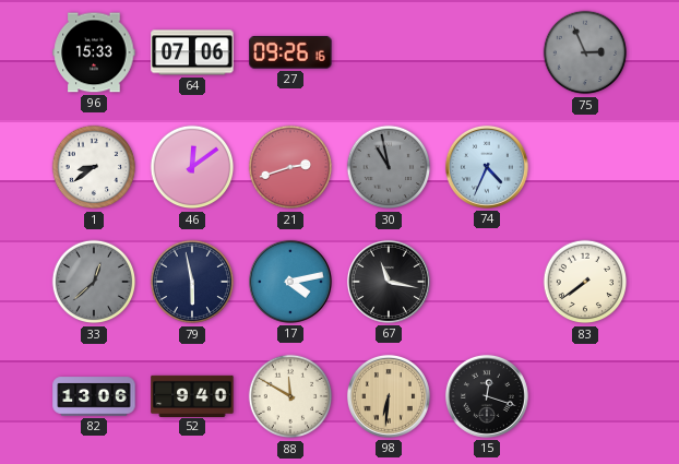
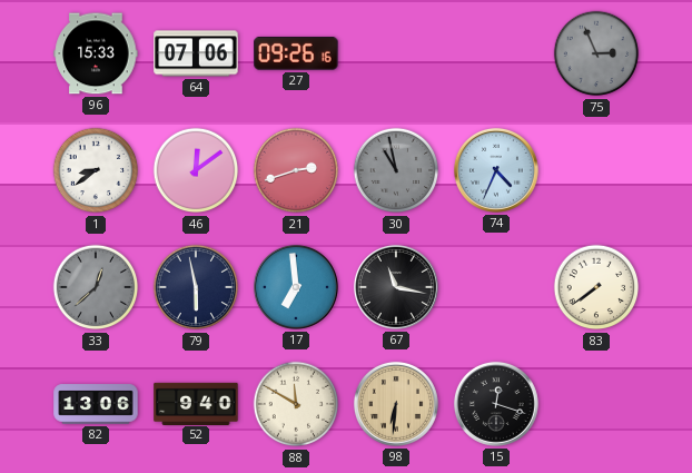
17: 4:13 -> 6:59 (296, 287)
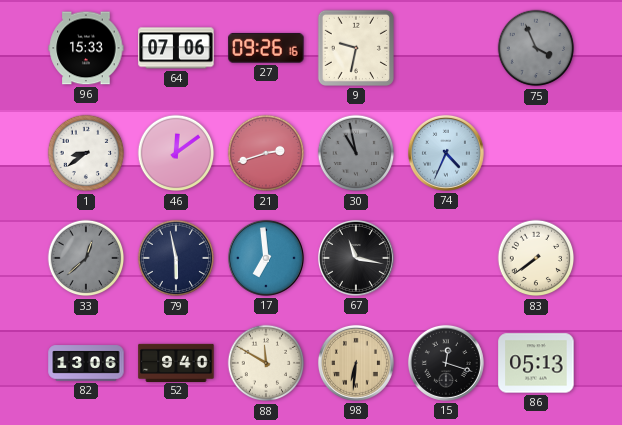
9: none -> 9:32 (356, 48)
75: 2:56 -> 3:56 (536, 48)
86: none -> 05:13 (536, 363)
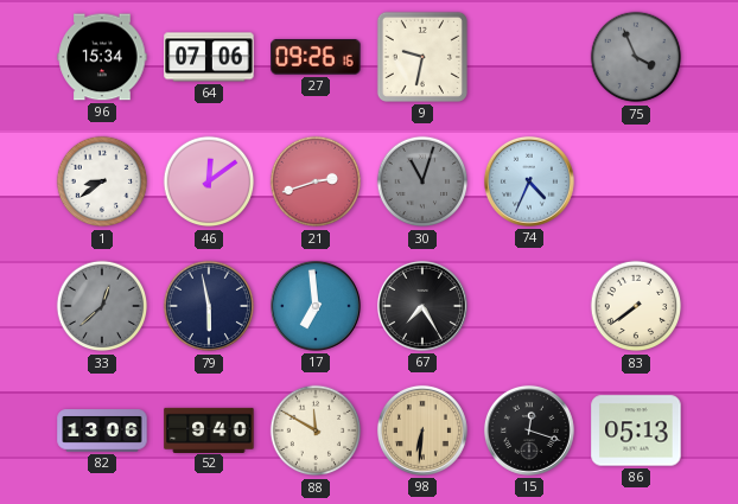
96: 15:33 -> 15:34 (102, 57)
30: 10:58 -> 11:03 (422, 181)
67: 11:17 -> 7:25 (422, 306)
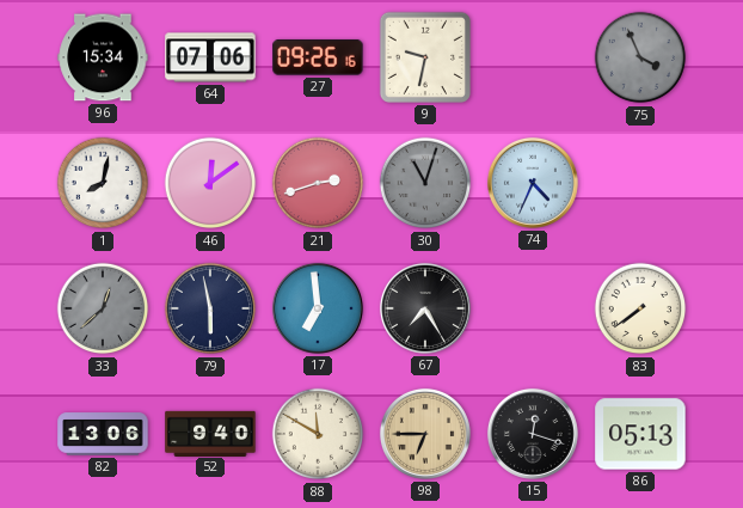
1: 8:39 -> 8:02 (103, 183)
98: 6:31 -> 6:45 (425, 434)
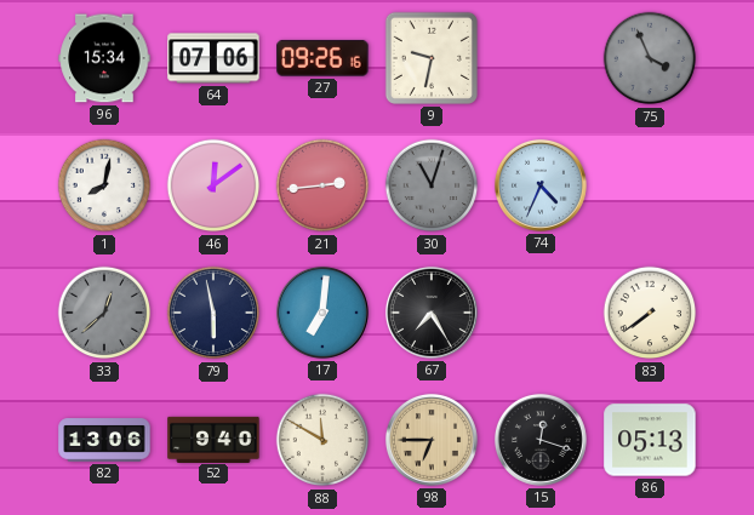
21: 2:42 -> 2:44 (322, 185)
17: 6:59 -> 7:01 (322, 313)
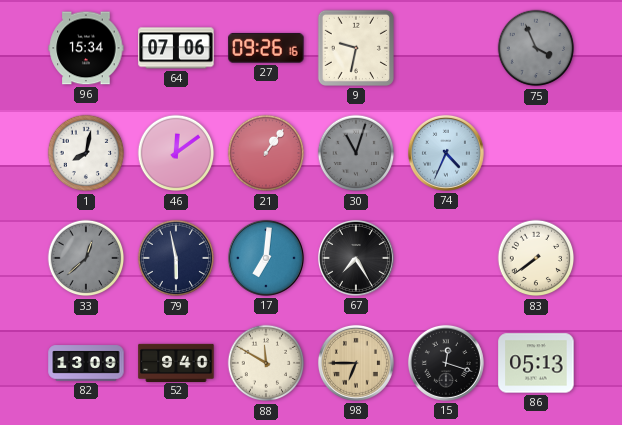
21: 2:44 -> 1:06 (266, 153)
82: 13:06 -> 13:09 (86, 363)
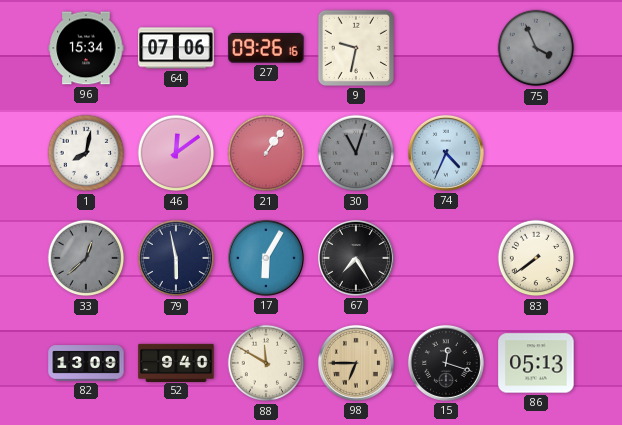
17: 7:01 -> 6:05 (266, 258)
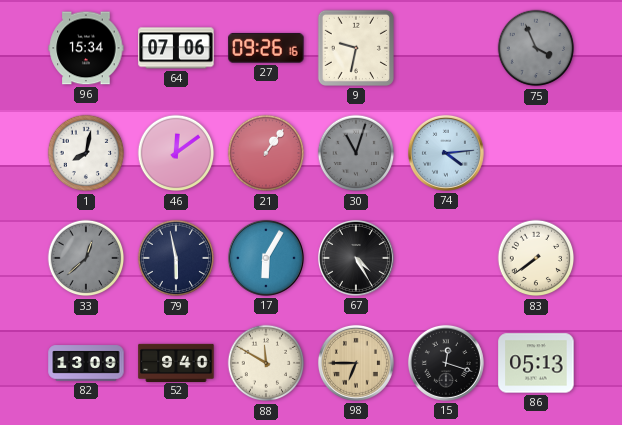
74: 4:34 -> 4:14 (446, 153)
67: 7:25 -> 4:25 (356, 258)
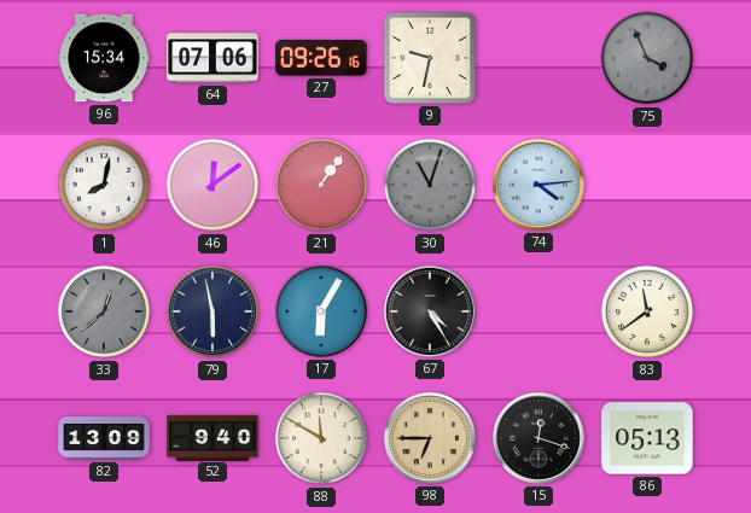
83: 7:39 -> 11:39 (647, 311)
